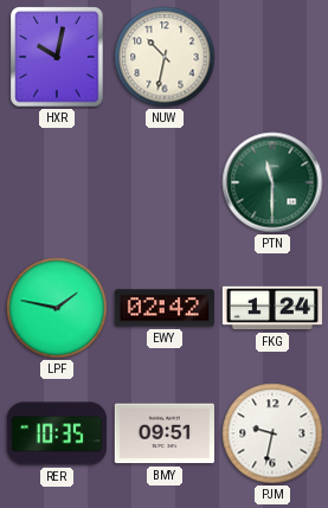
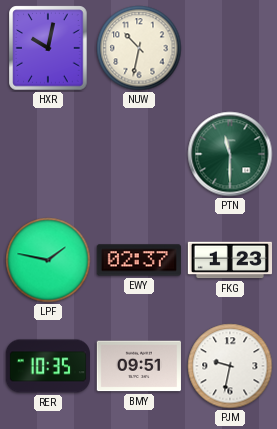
EWY: 02:42 -> 02:37 (139, 260)
FKG: 1:24 -> 1:23 (229, 260)
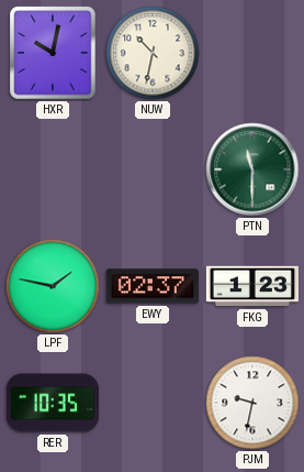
BMY: 09:51 -> none (139, 366)
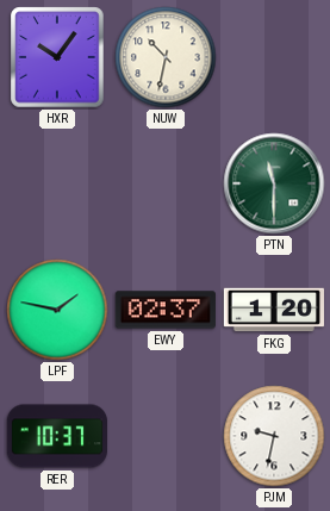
HXR: 10:02 -> 10:06 (57, 57)
FKG: 1:23 -> 1:20 (273, 310)
RER: 10:35 -> 10:37 (56, 436)
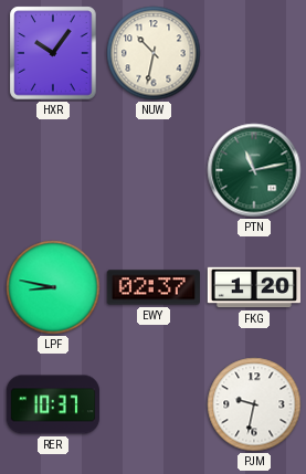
PTN: 11:30 -> 11:13 (254, 170)
LPF: 1:47 -> 8:47 (53, 287)
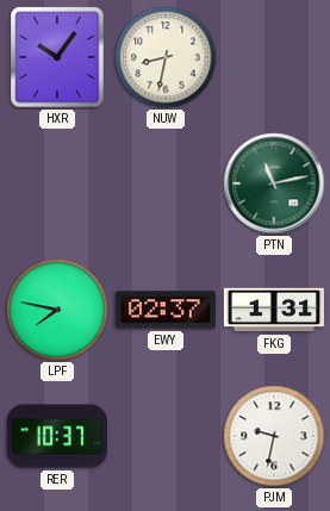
NUW: 10:32 -> 8:32 (166, 57)
LPF: 8:47 -> 7:47 (57, 310)
FKG: 1:20 -> 1:31 (273, 310)
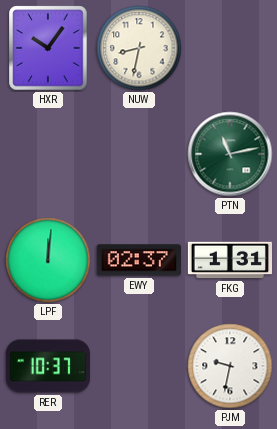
LPF: 7:47 -> 12:01 (48, 260)
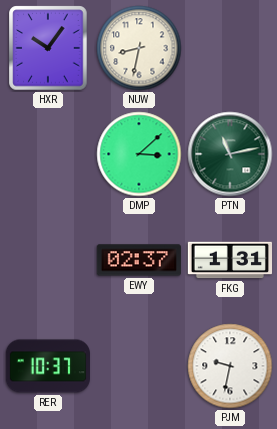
DMP: none -> 3:08 (139, 154)
LPF: 12:01 -> none (48, 260)
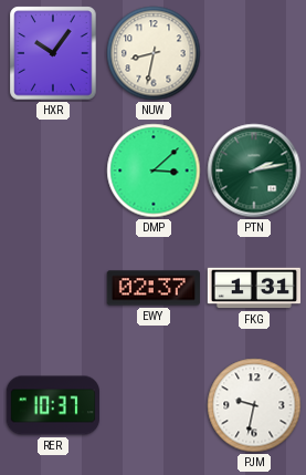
PTN: 11:13 -> 2:13 (254, 171)
